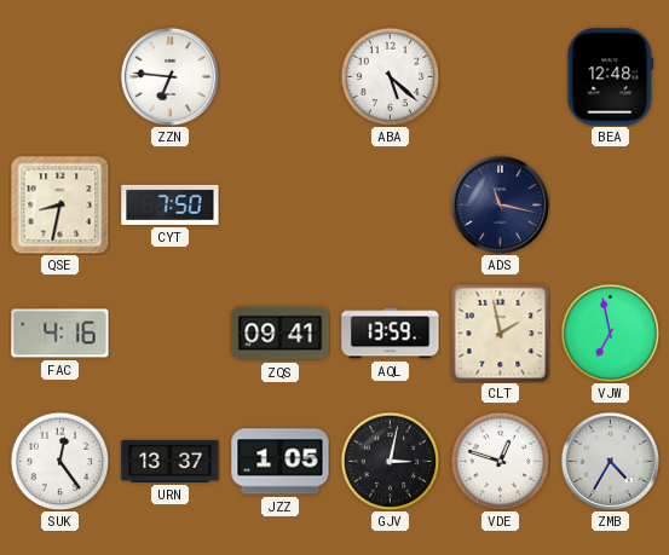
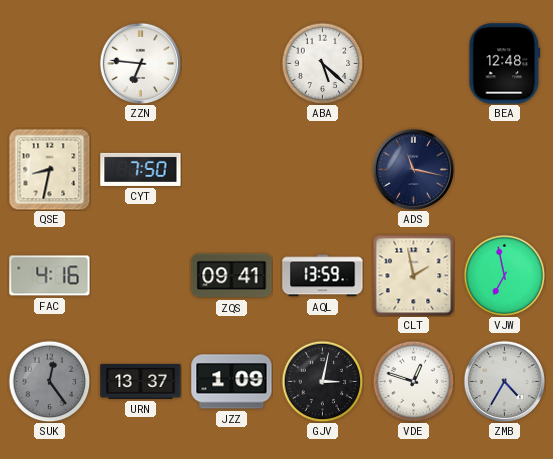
SUK dial: white -> grey (49, 381)
JZZ: 1:05 -> 1:09 (232, 382)
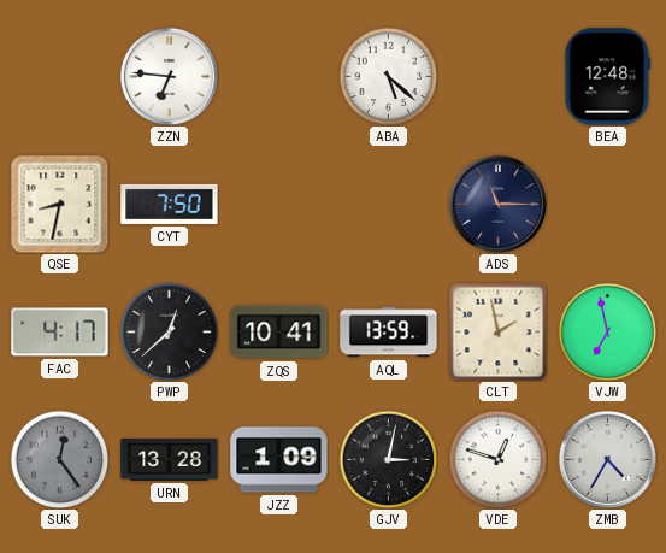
ADS: 11:17 -> 11:15 (497, 204)
FAC: 4:16 -> 4:17 (60, 333)
PWP: none -> 12:38 (169, 331)
ZQS: 09:41 -> 10:41 (279, 333)
URN: 13:37 -> 13:28 (170, 459)
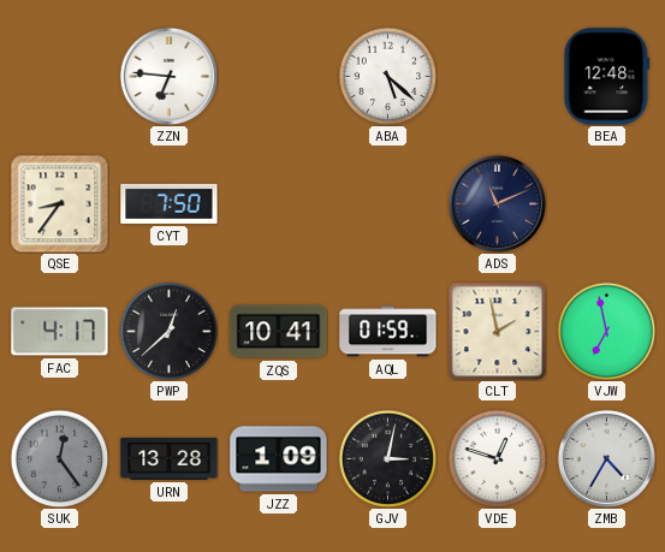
QSE: 8:32 -> 8:36 (59, 203)
ADS: 11:15 -> 11:11 (497, 203)
AQL: 13:59 -> 01:59 (388, 332)
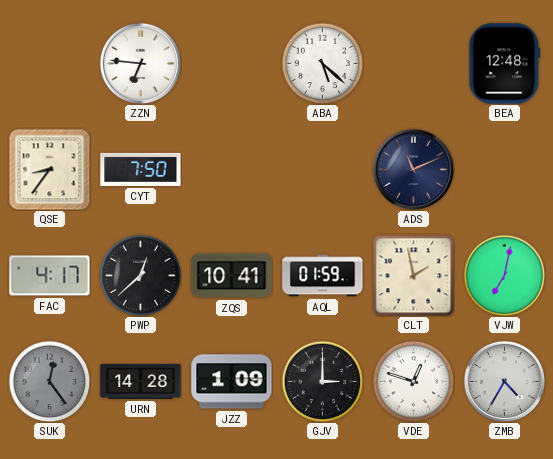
VJW: 6:58 -> 7:02 (504, 275)
URN: 13:28 -> 14:28 (141, 381)
GJV: 3:02 -> 3:00 (322, 381)
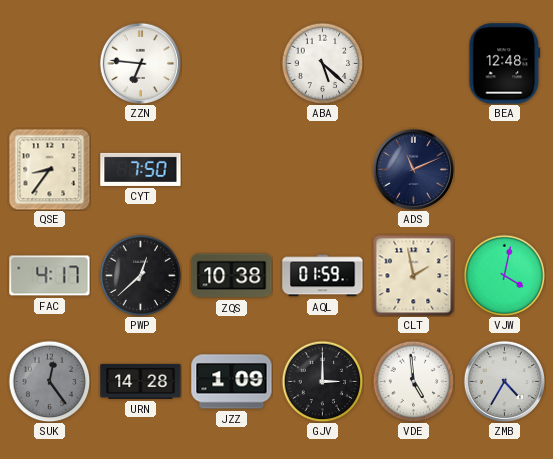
ZQS: 10:41 -> 10:38 (232, 276)
VJW: 7:02 -> 4:02 (504, 275)
VDE: 12:48 -> 4:59 (413, 381)
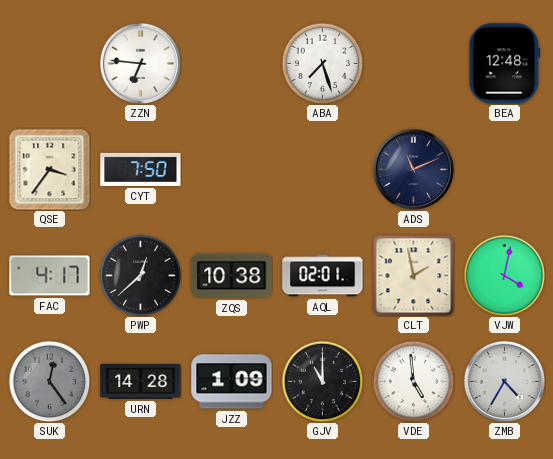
ABA: 5:22 -> 7:27 (322, 63)
QSE: 8:36 -> 3:36 (49, 169)
AQL: 01:59 -> 02:01 (323, 276)
GJV: 3:00 -> 11:00 (322, 381)
